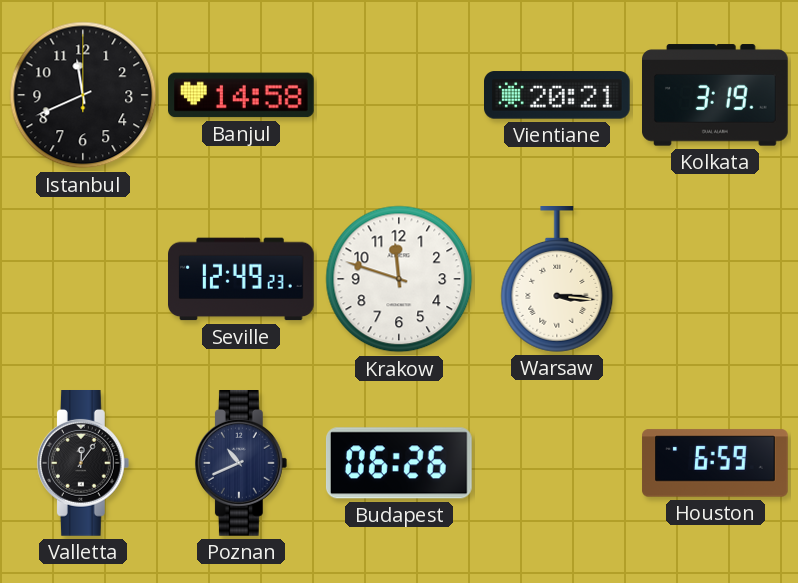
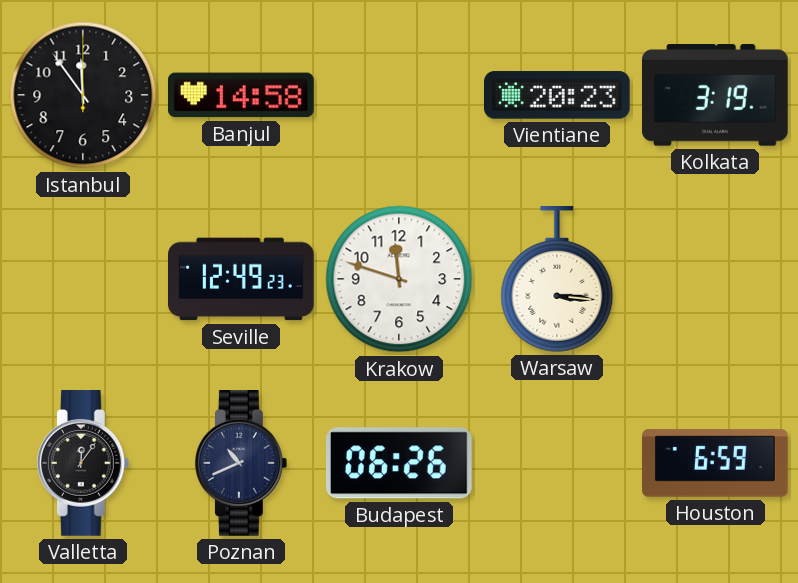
Istanbul: 11:41 -> 11:54 (83, 95)
Vientiane: 20:21 -> 20:23 (558, 95)
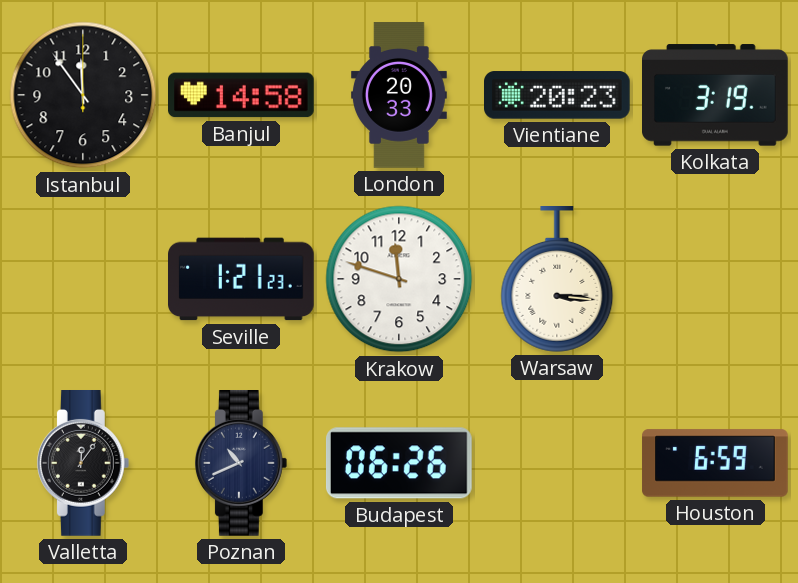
London: none -> 20:33 (399, 95)
Seville: 12:49 -> 1:21 (241, 279)
